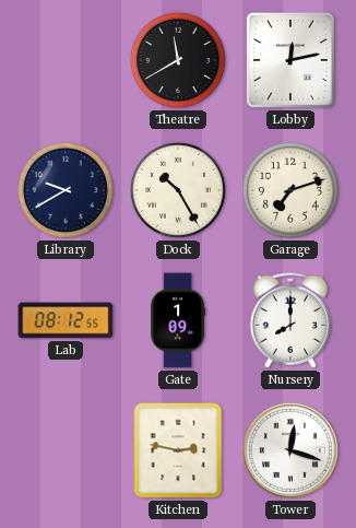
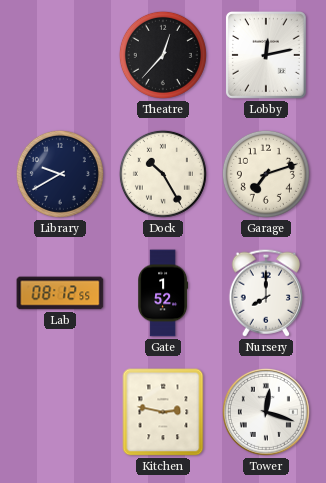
Theatre: 11:40 -> 12:37 (163, 55)
Gate: 1:09 -> 1:52 (163, 293)
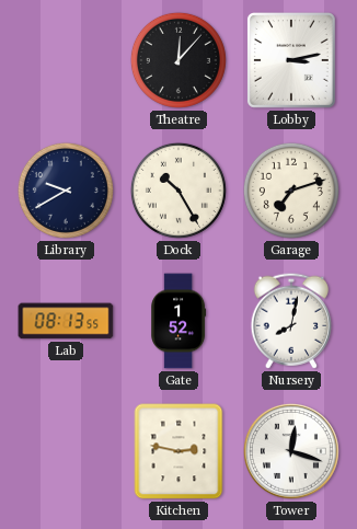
Theatre: 12:37 -> 12:07 (178, 60)
Lobby: 12:13 -> 3:13 (291, 61)
Lab: 08:12 -> 08:13 (66, 321)
Nursery: 8:00 -> 8:02 (290, 321)
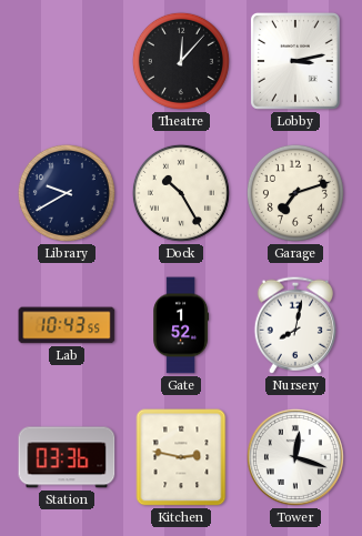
Lab: 08:13 -> 10:43 (67, 325)
Station: none -> 03:36 (67, 457)
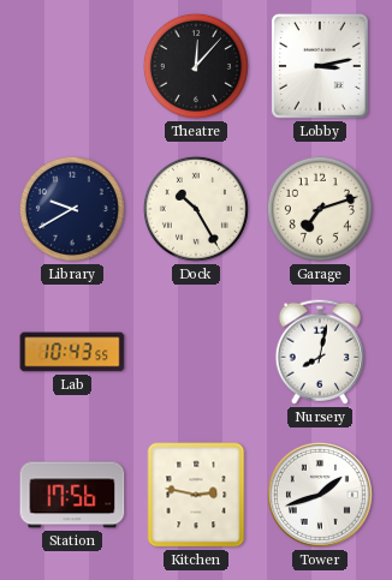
Gate: 1:52 -> none (181, 325)
Station: 03:36 -> 17:56 (72, 495)
Tower: 12:18 -> 1:42 (320, 495)
